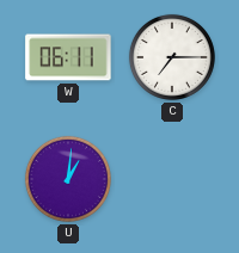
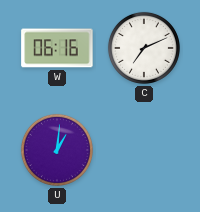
W: 06:11 -> 06:16 (57, 48)
C: 7:15 -> 7:11 (144, 48)
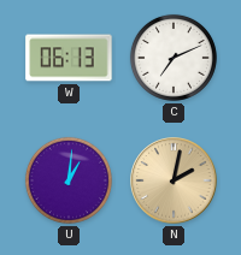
W: 06:16 -> 06:13 (69, 58)
N: none -> 2:02 (174, 180)
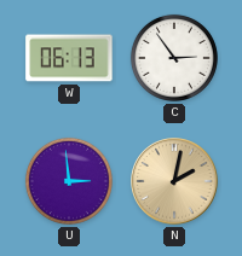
C: 7:11 -> 2:54 (174, 58)
U: 1:01 -> 2:59 (69, 181)
